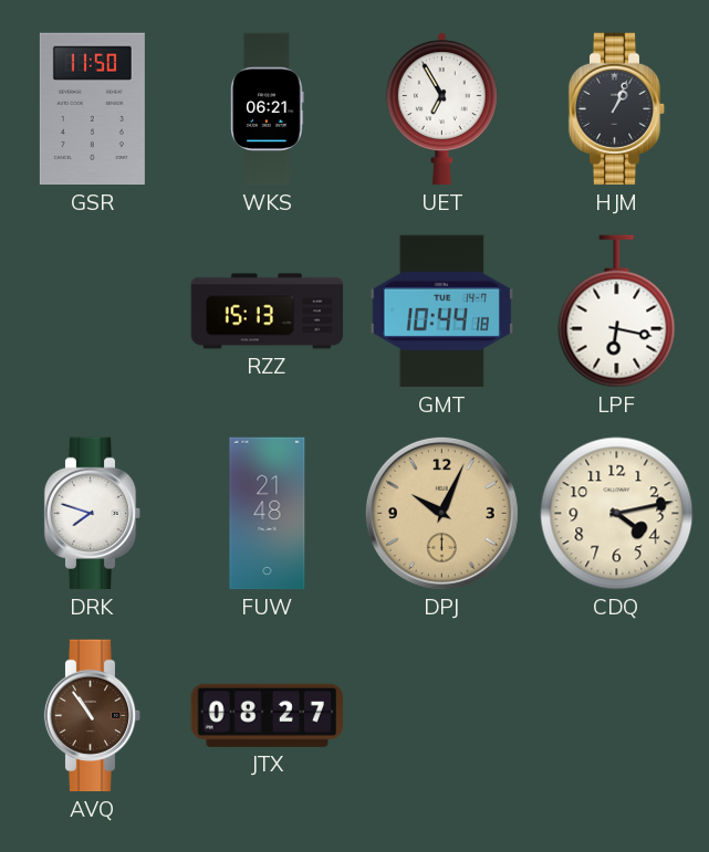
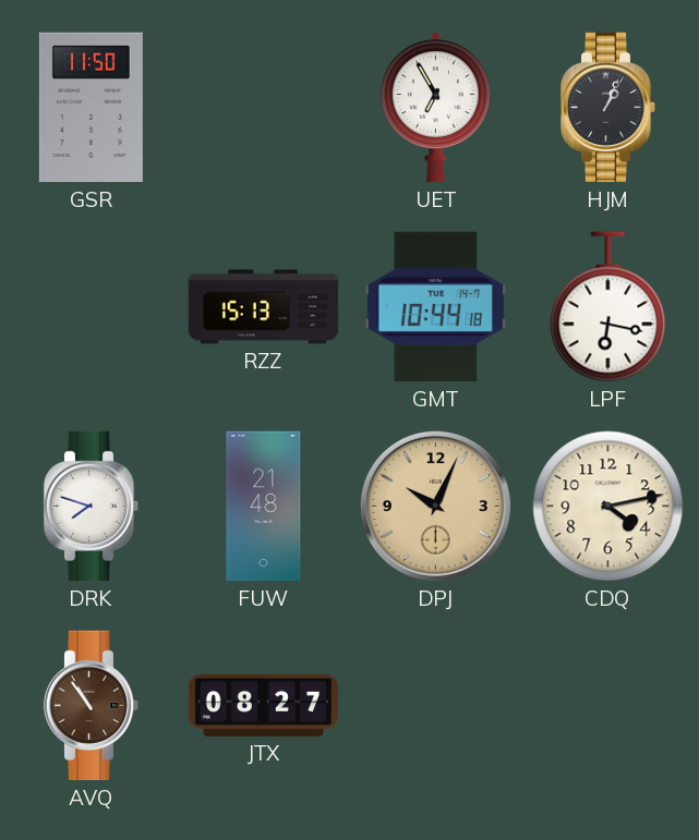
WKS: 06:21 -> none (268, 109)
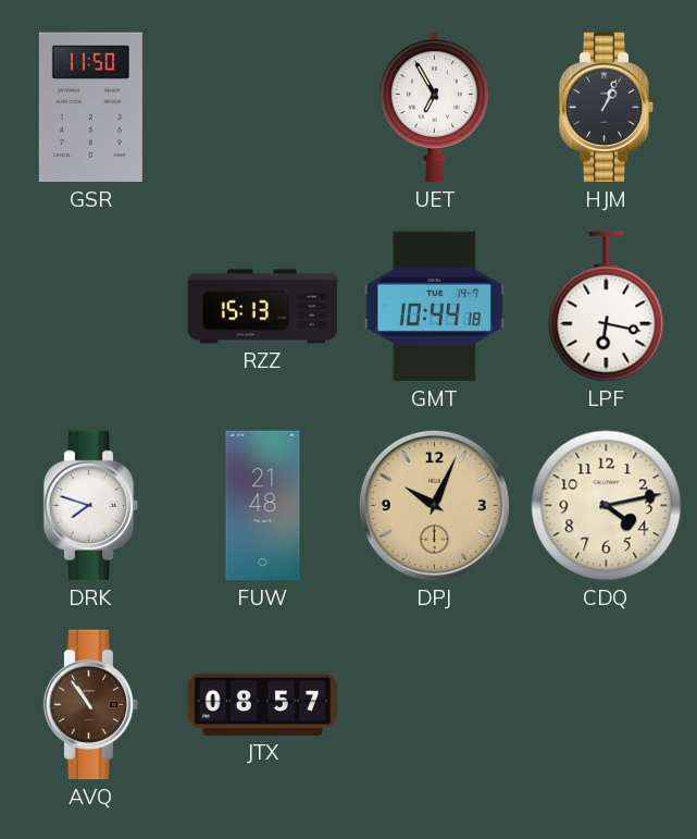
JTX: 08:27 -> 08:57 (263, 704)
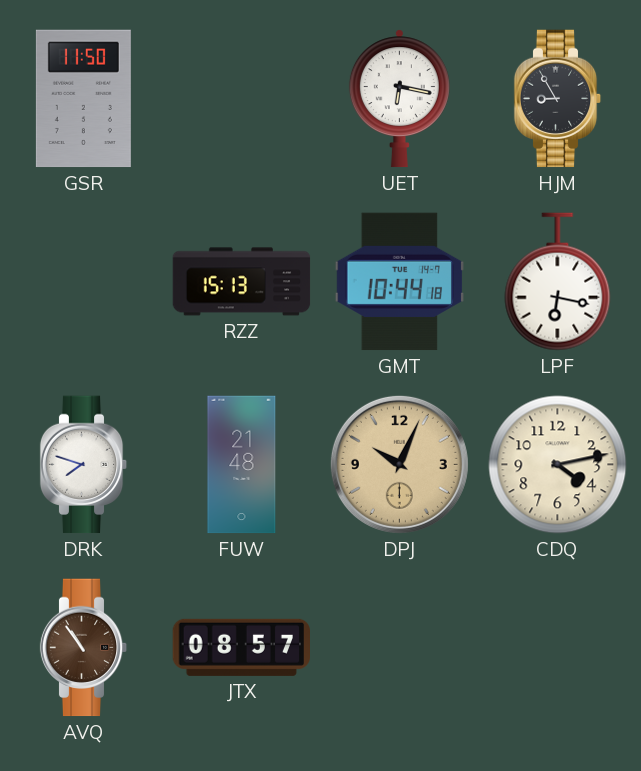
UET: 6:55 -> 6:17 (399, 99)
HJM: 1:04 -> 8:55 (558, 99)
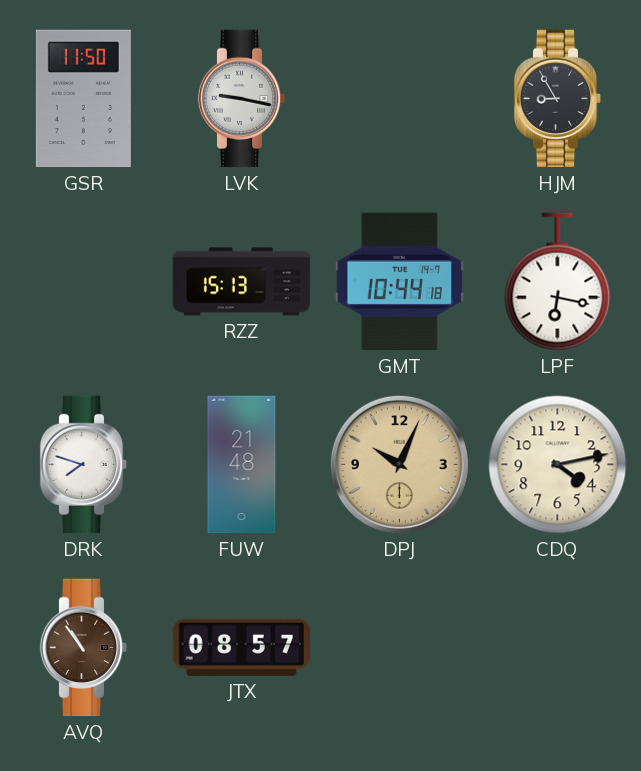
LVK: none -> 9:17 (242, 99)
UET: 6:17 -> none (399, 99)
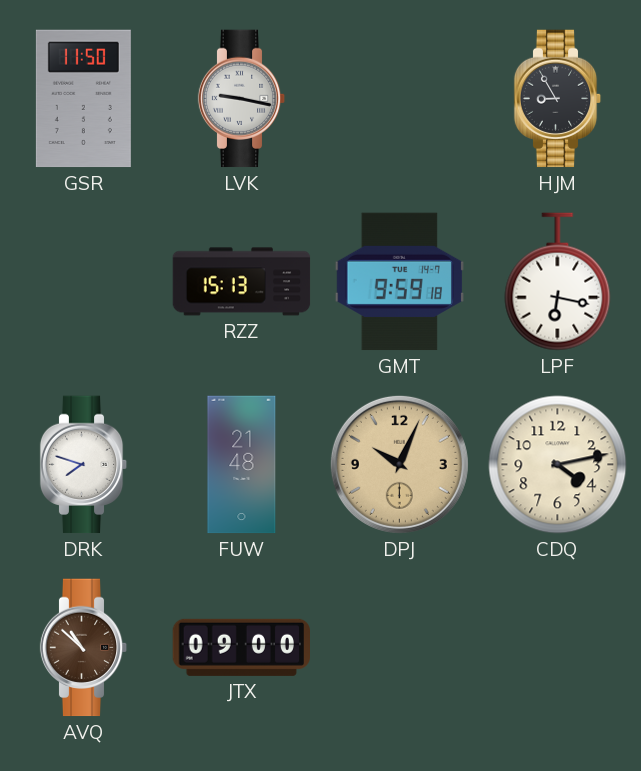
GMT: 10:44 -> 9:59 (399, 282)
AVQ: 10:54 -> 10:52 (84, 648)
JTX: 08:57 -> 09:00 (242, 647)
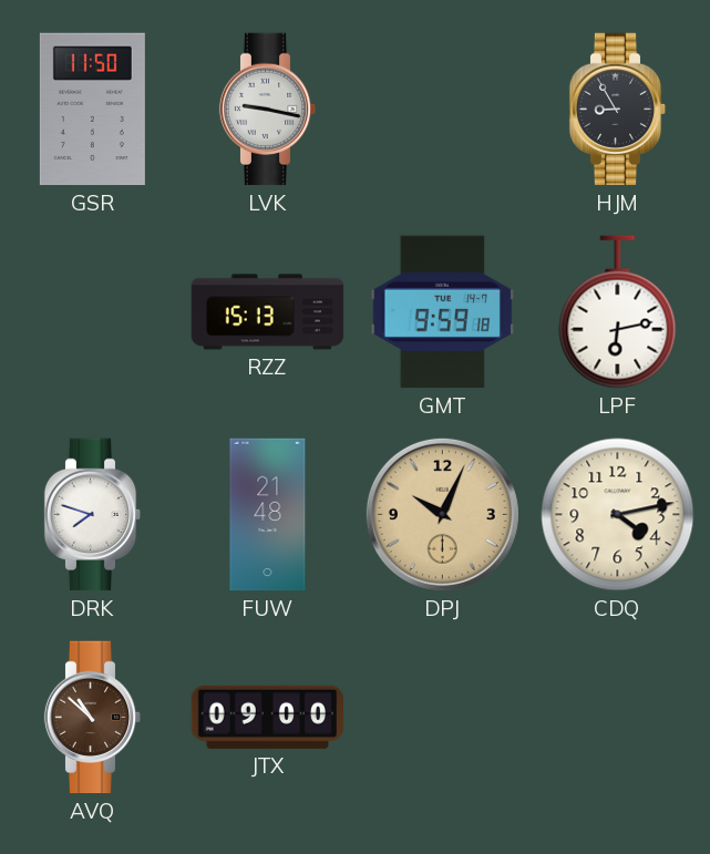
LPF: 6:17 -> 6:13 (618, 312)
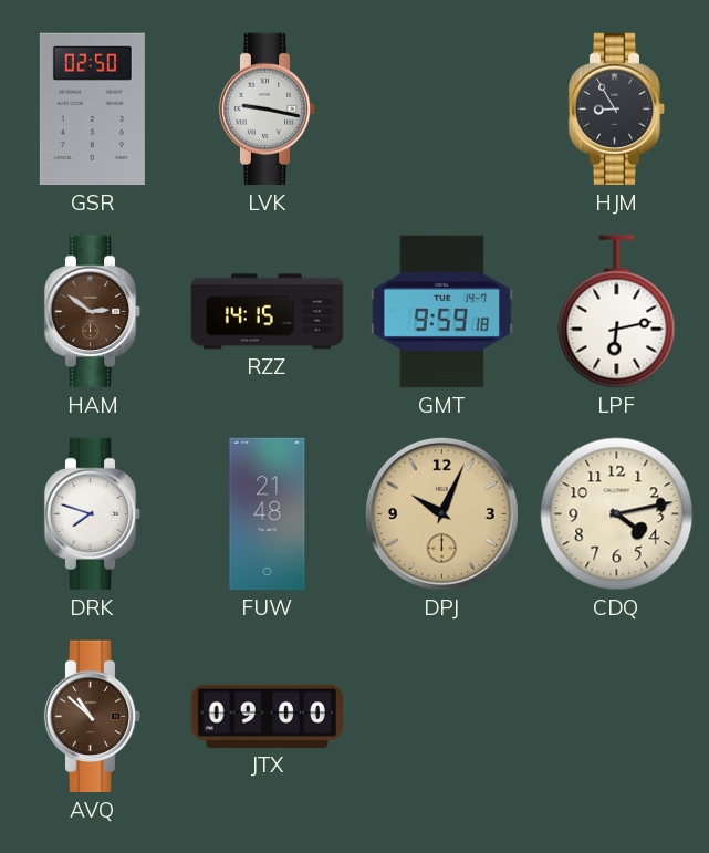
GSR: 11:50 -> 02:50 (92, 110)
HAM: none -> 2:51 (93, 312)
RZZ: 15:13 -> 14:15 (268, 312)
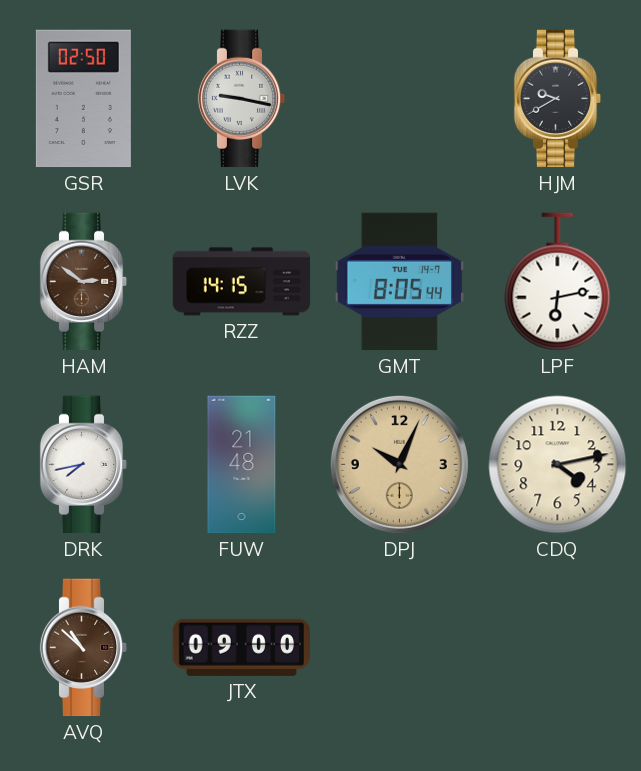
HJM: 8:55 -> 9:40 (558, 99)
GMT: 9:59 -> 8:05 (399, 282)
DRK: 7:48 -> 7:43 (84, 465)
